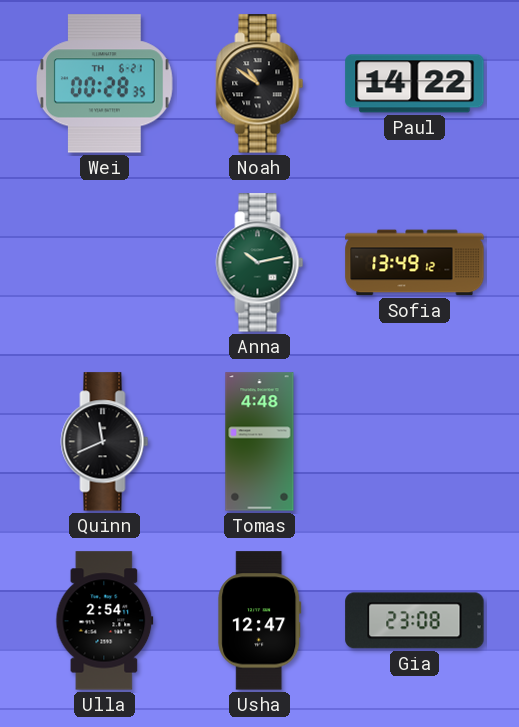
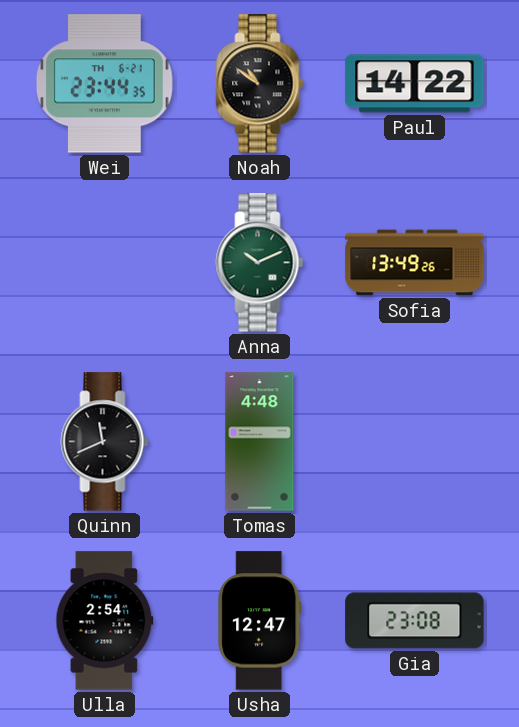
Wei: 00:28 -> 23:44 (104, 84)
Anna: 10:13 -> 10:11 (260, 263)
Sofia: 13:49:12 -> 13:49:26 (415, 263)
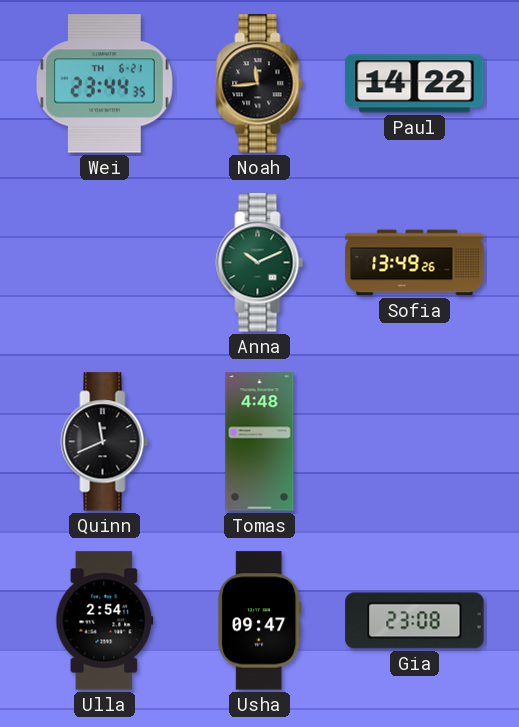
Noah: 10:51 -> 11:44 (260, 84)
Usha: 12:47 -> 09:47 (260, 621)
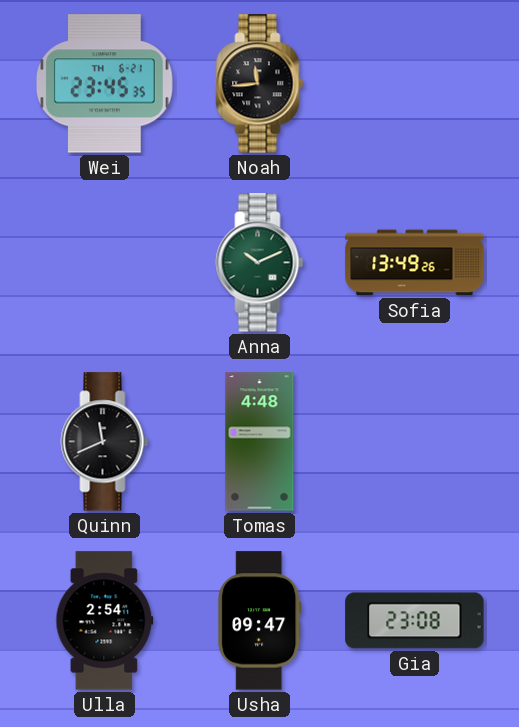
Wei: 23:44 -> 23:45 (104, 84)
Paul: 14:22 -> none (415, 84)
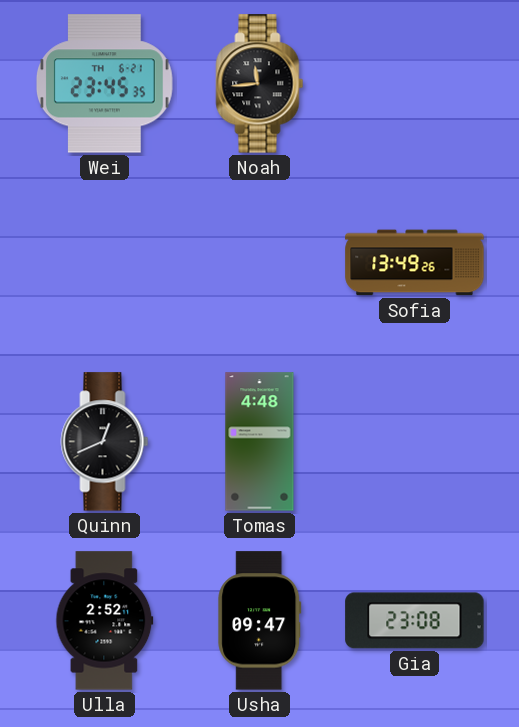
Anna: 10:11 -> none (260, 263)
Quinn: 11:41 -> 12:41 (105, 442)
Ulla: 2:54 -> 2:52 (105, 621)
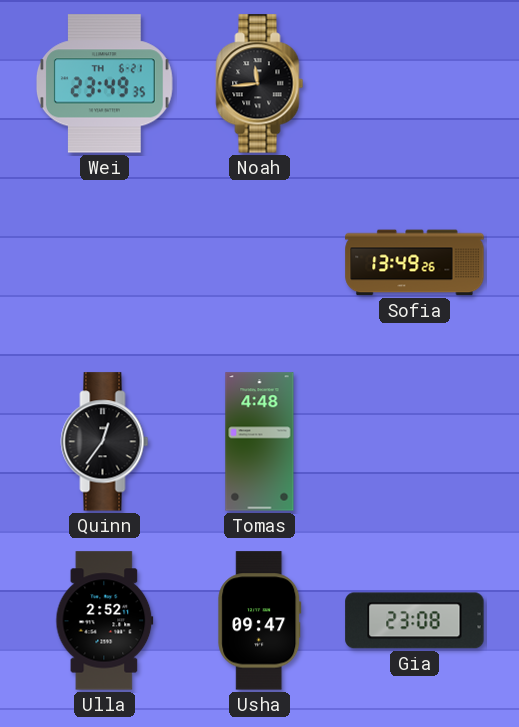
Wei: 23:45 -> 23:49 (104, 84)
Quinn: 12:41 -> 12:36 (105, 442)
